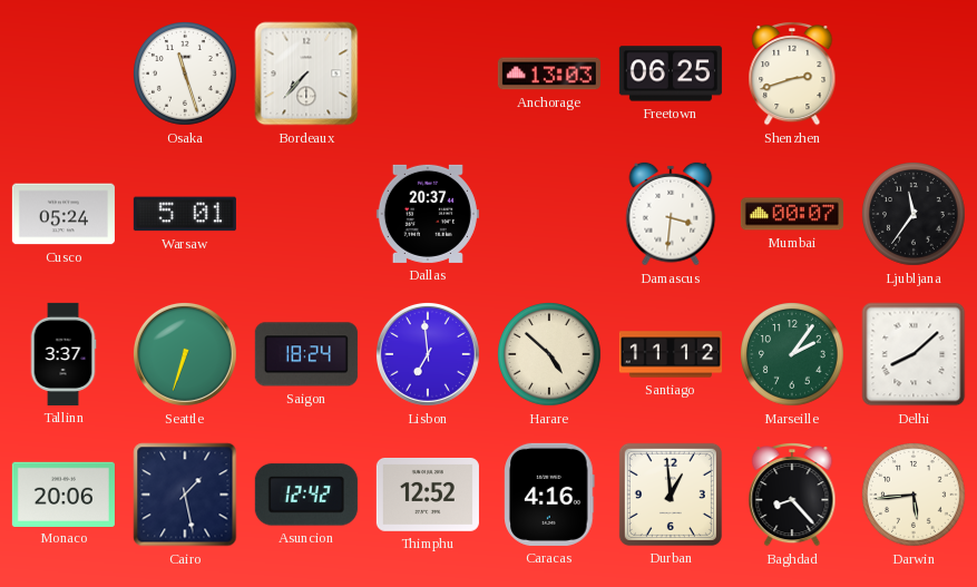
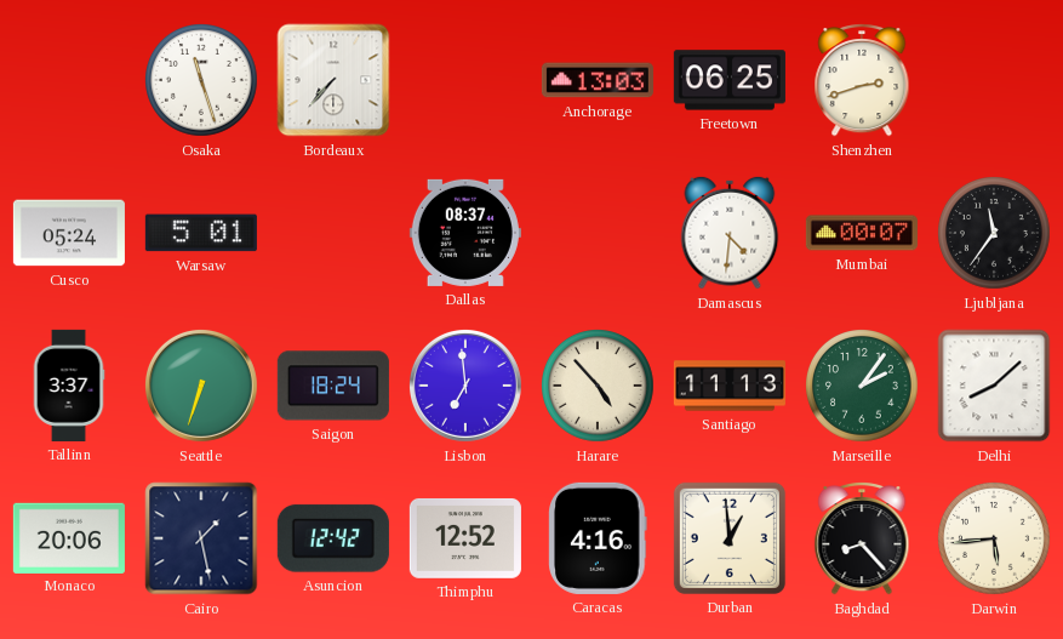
Dallas: 20:37 -> 08:37 (465, 233)
Damascus: 3:31 -> 4:31 (730, 233)
Harare: 4:52 -> 4:53 (599, 387)
Santiago: 11:12 -> 11:13 (730, 386)
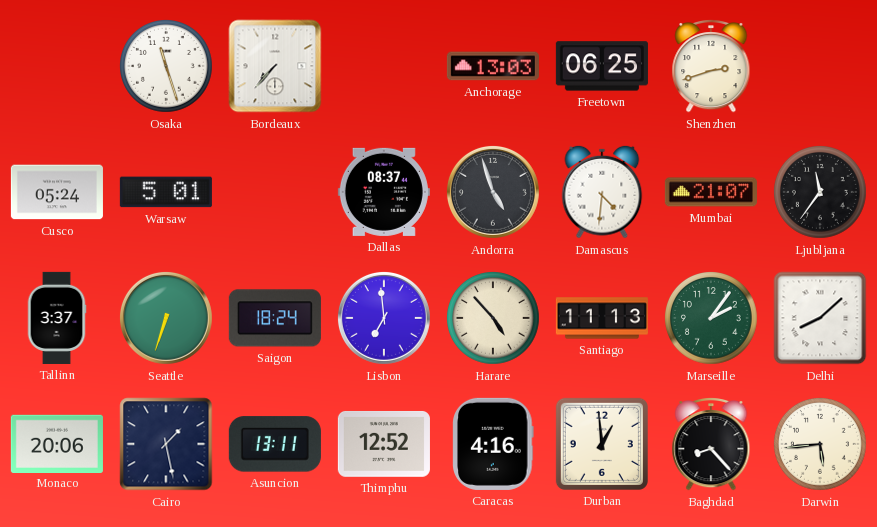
Andorra: none -> 4:57 (493, 192)
Mumbai: 00:07 -> 21:07 (711, 192)
Asuncion: 12:42 -> 13:11 (275, 444)
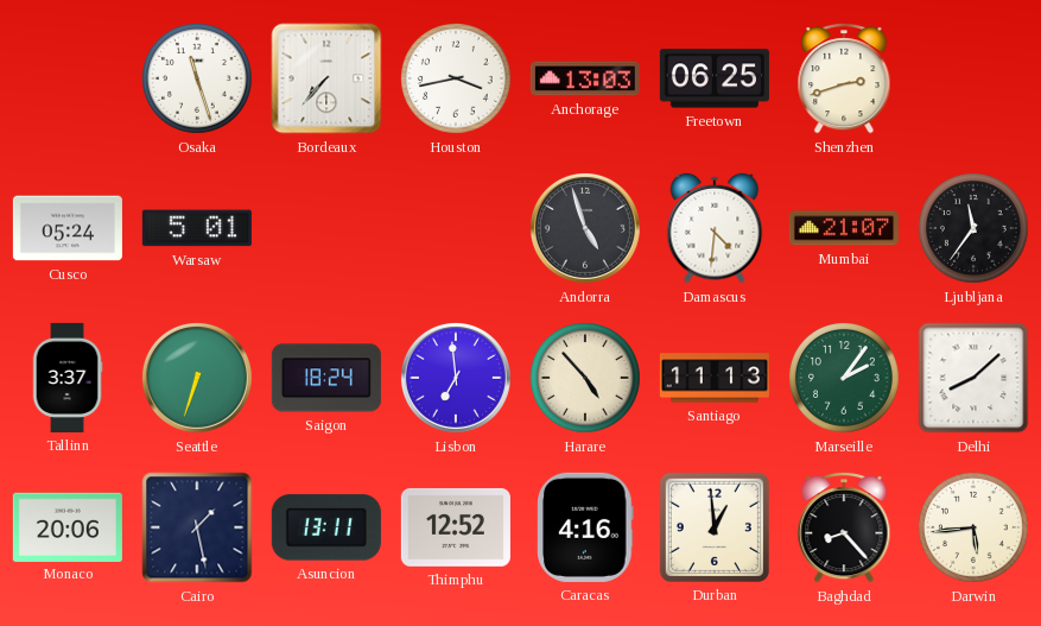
Houston: none -> 3:43 (457, 80)
Dallas: 08:37 -> none (384, 192)
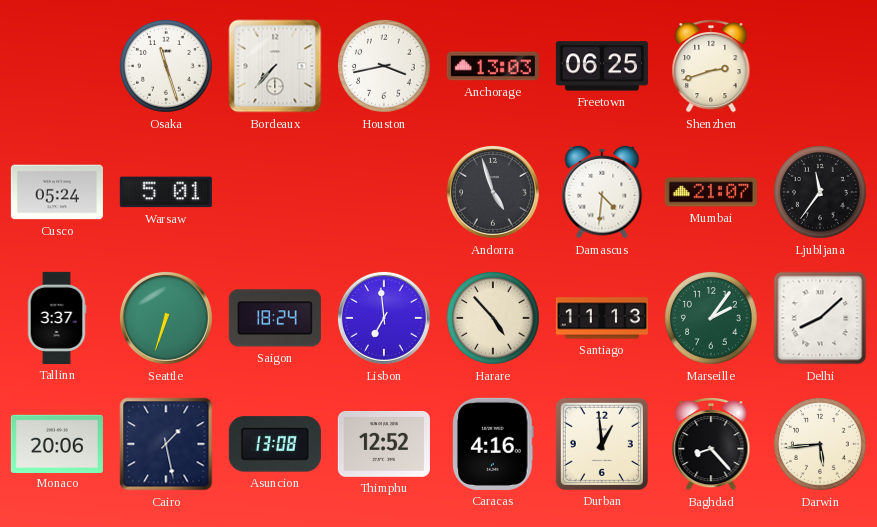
Asuncion: 13:11 -> 13:08 (275, 444)
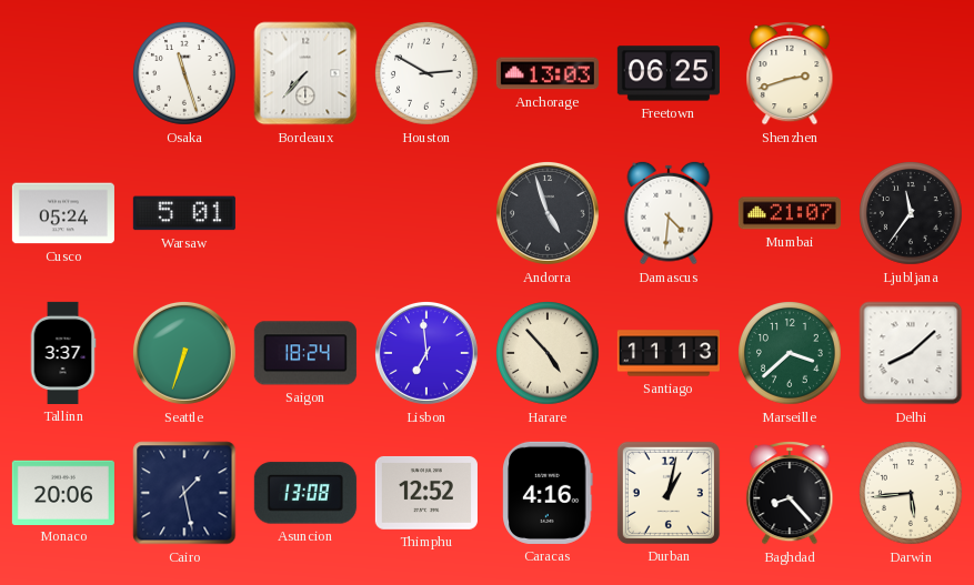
Houston: 3:43 -> 2:50 (428, 74)
Marseille: 2:06 -> 3:38 (791, 354)
Durban: 12:59 -> 1:02 (669, 493)
